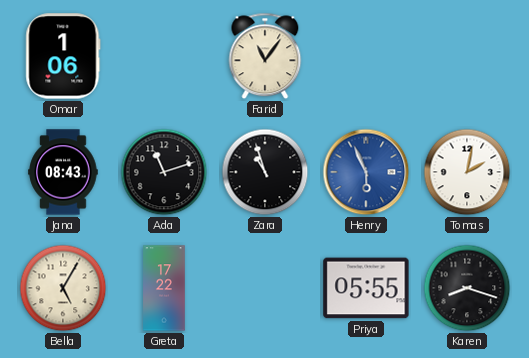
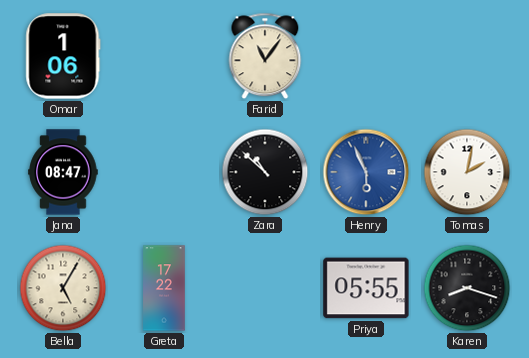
Jana: 08:43 -> 08:47 (63, 172)
Ada: 11:12 -> none (164, 172)
Zara: 10:57 -> 10:52 (265, 172)
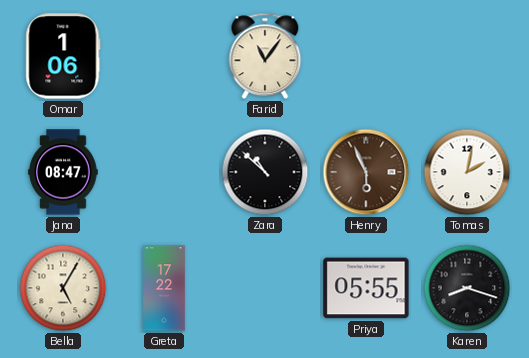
Henry dial: blue -> brown (366, 172)
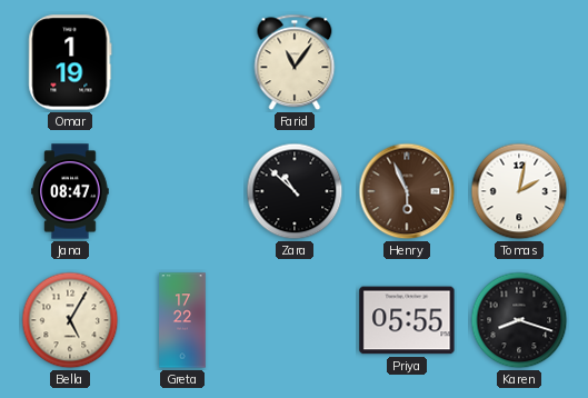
Omar: 1:06 -> 1:19 (70, 62)
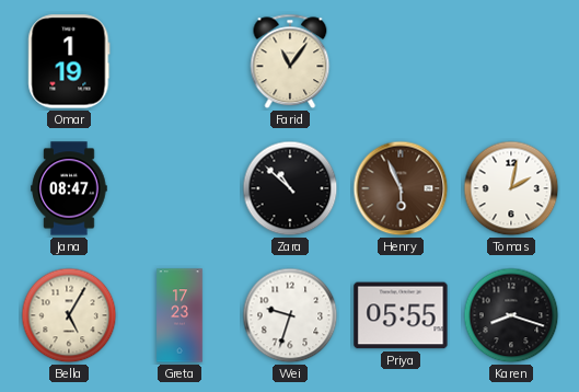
Greta: 17:22 -> 17:23 (180, 315)
Wei: none -> 9:33 (290, 315)
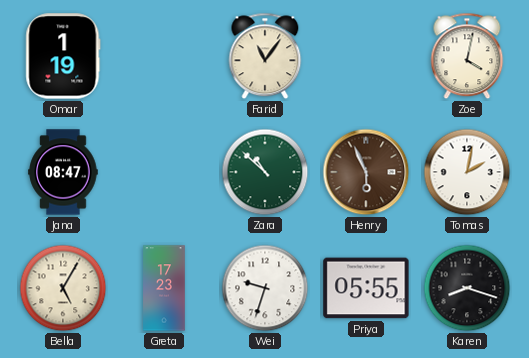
Zoe: none -> 4:02 (467, 56)
Zara dial: black -> green (265, 172)
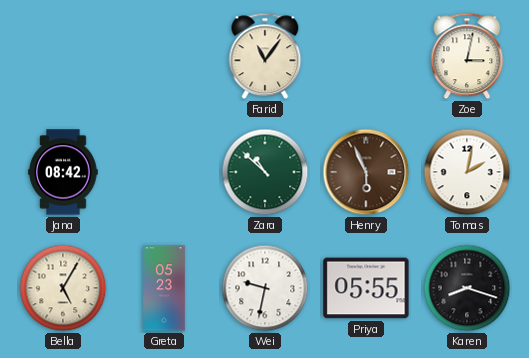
Omar: 1:19 -> none (63, 56)
Zoe: 4:02 -> 3:02 (467, 56)
Jana: 08:47 -> 08:42 (63, 172)
Greta: 17:23 -> 05:23 (164, 288)
Wei: 9:33 -> 9:32 (265, 288)
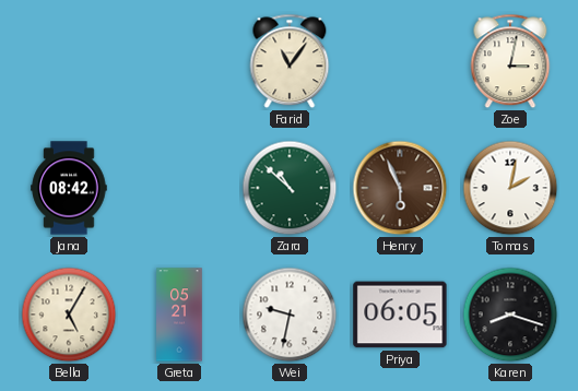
Greta: 05:23 -> 05:21 (179, 315)
Priya: 05:55 -> 06:05 (400, 315)
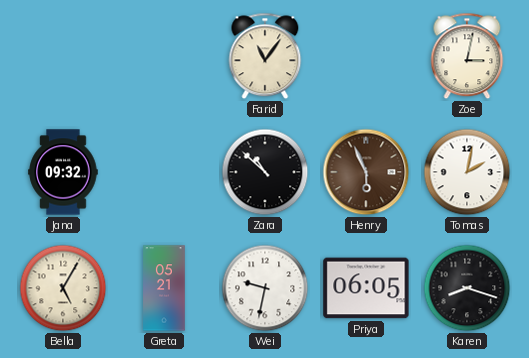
Jana: 08:42 -> 09:32 (63, 172)
Zara dial: green -> black (265, 172)
